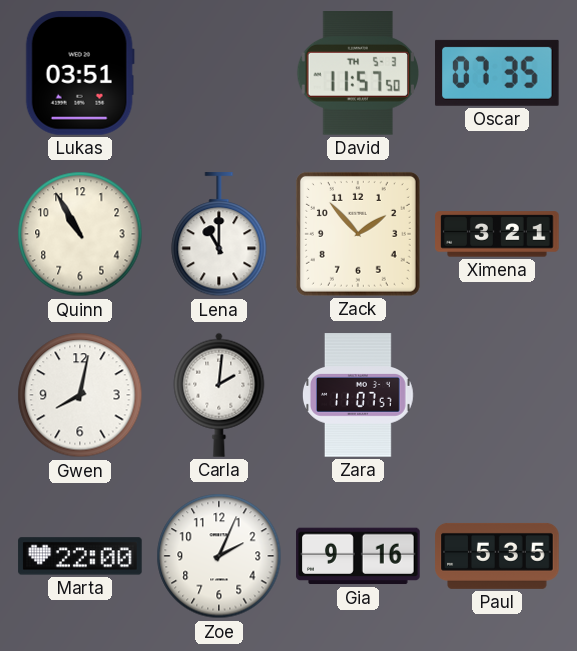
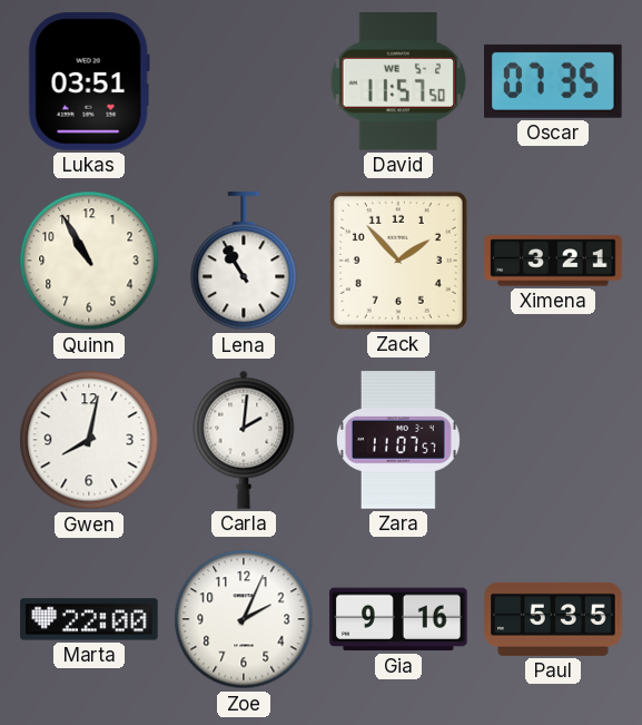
David date: TH 5-3 -> WE 5-2 (397, 82)
Lena: 11:00 -> 10:55 (244, 262)
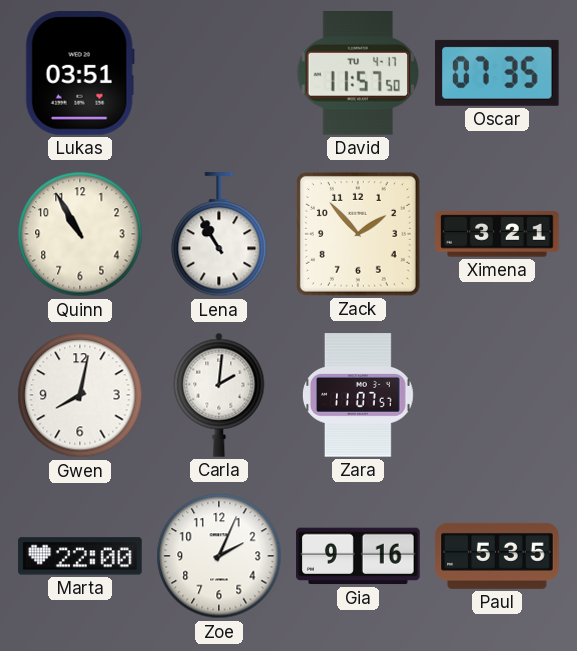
David date: WE 5-2 -> TU 4-17 (357, 74)
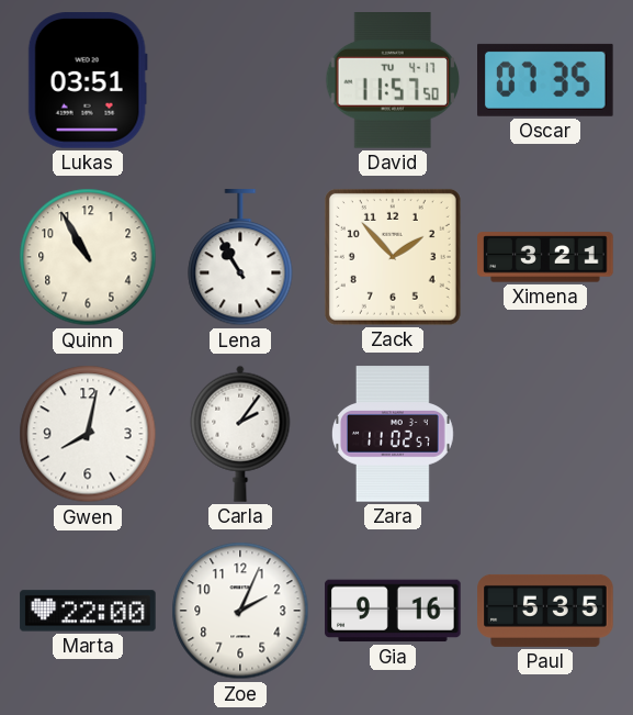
Carla: 2:01 -> 2:06 (240, 434)
Zara: 11:07 -> 11:02 (394, 434)
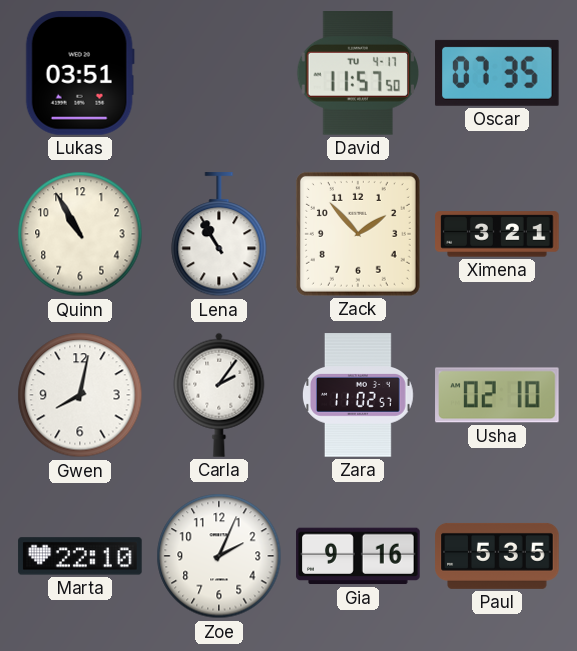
Usha: none -> 02:10 (497, 395)
Marta: 22:00 -> 22:10 (80, 556)
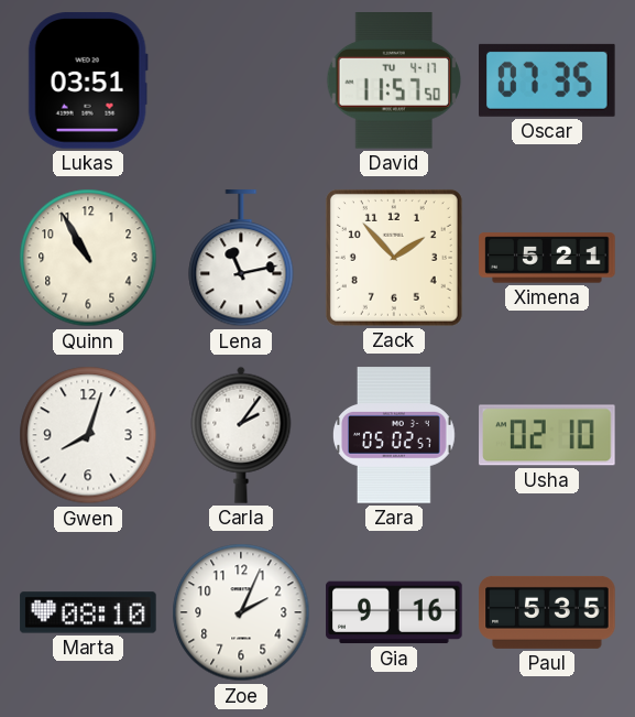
Lena: 10:55 -> 11:13 (241, 259)
Ximena: 3:21 -> 5:21 (547, 258)
Gwen: 8:02 -> 8:03 (88, 435)
Zara: 11:02 -> 05:02 (395, 435)
Marta: 22:10 -> 08:10 (88, 612)
